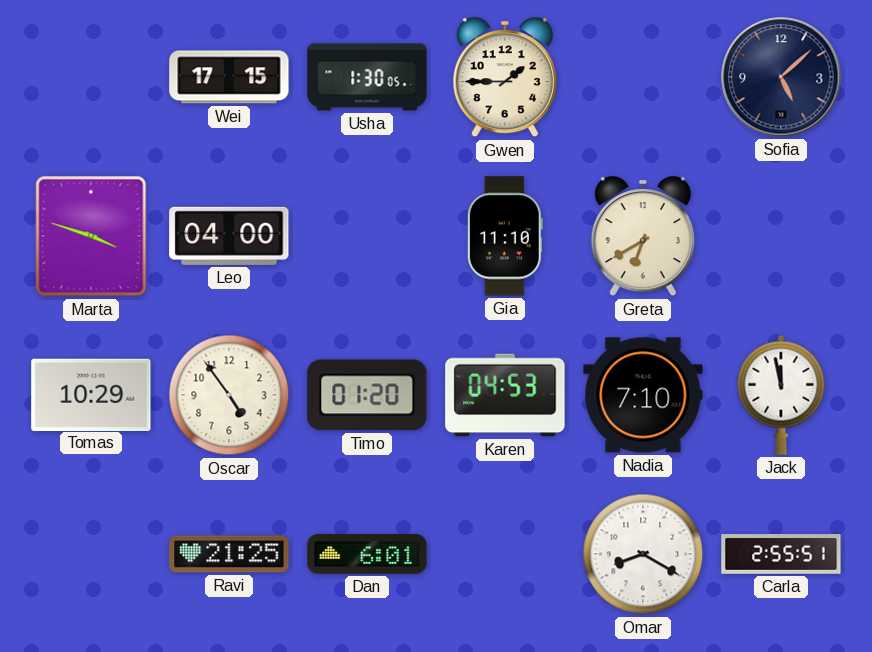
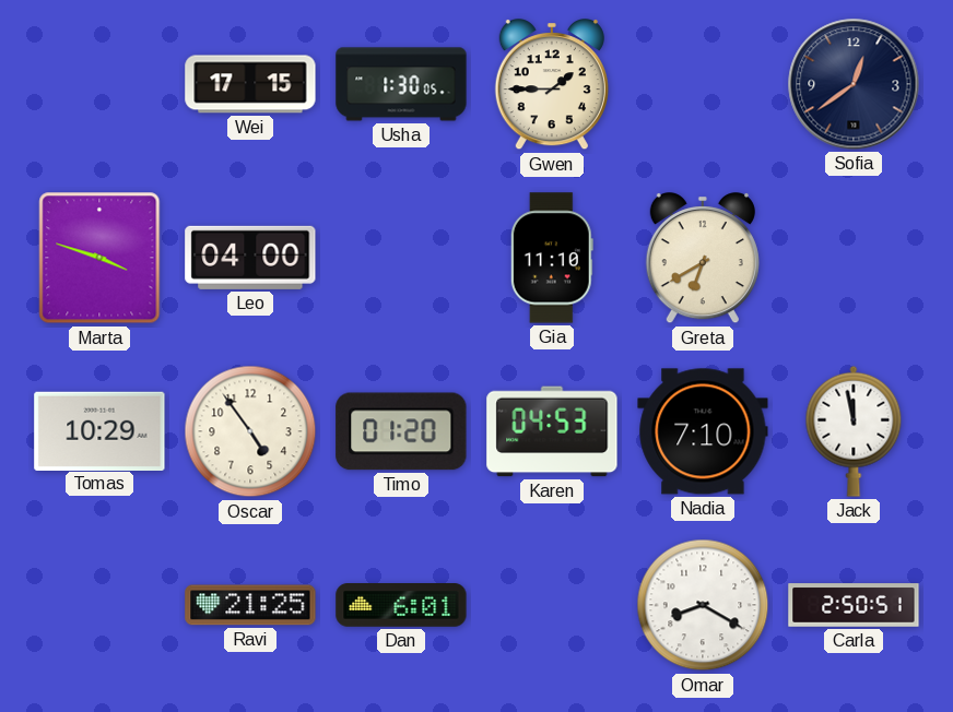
Sofia: 5:08 -> 12:39 (854, 84)
Carla: 2:55 -> 2:50 (854, 605)
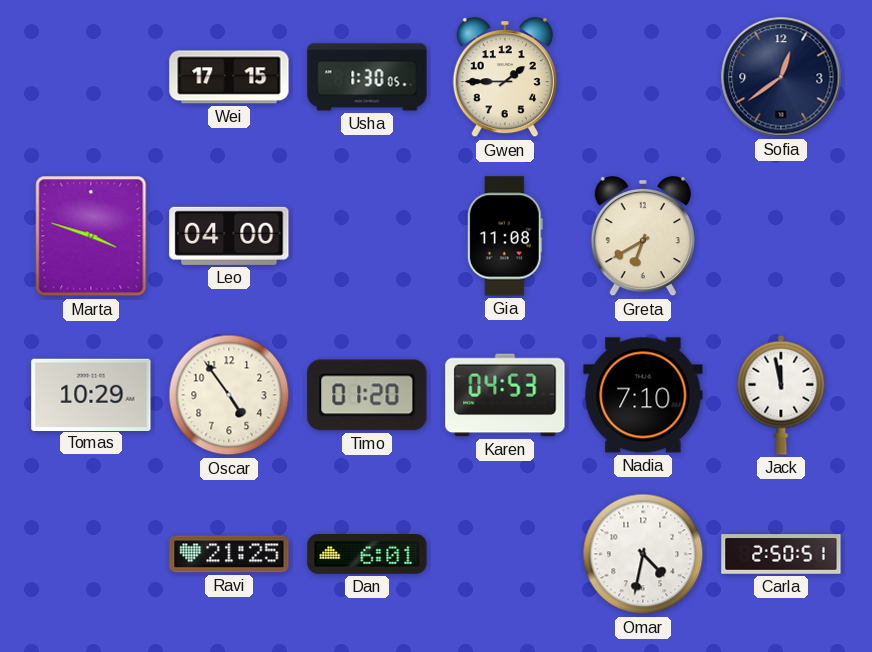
Gia: 11:10 -> 11:08 (505, 236)
Omar: 8:20 -> 4:32 (643, 554)
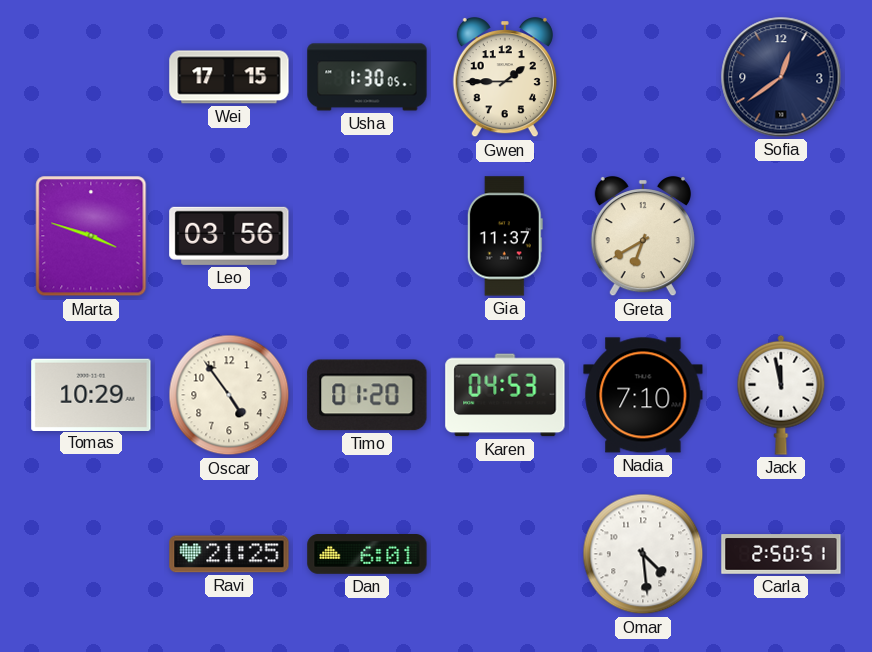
Leo: 04:00 -> 03:56 (229, 236)
Gia: 11:08 -> 11:37 (505, 236)
Omar: 4:32 -> 4:29 (643, 554)
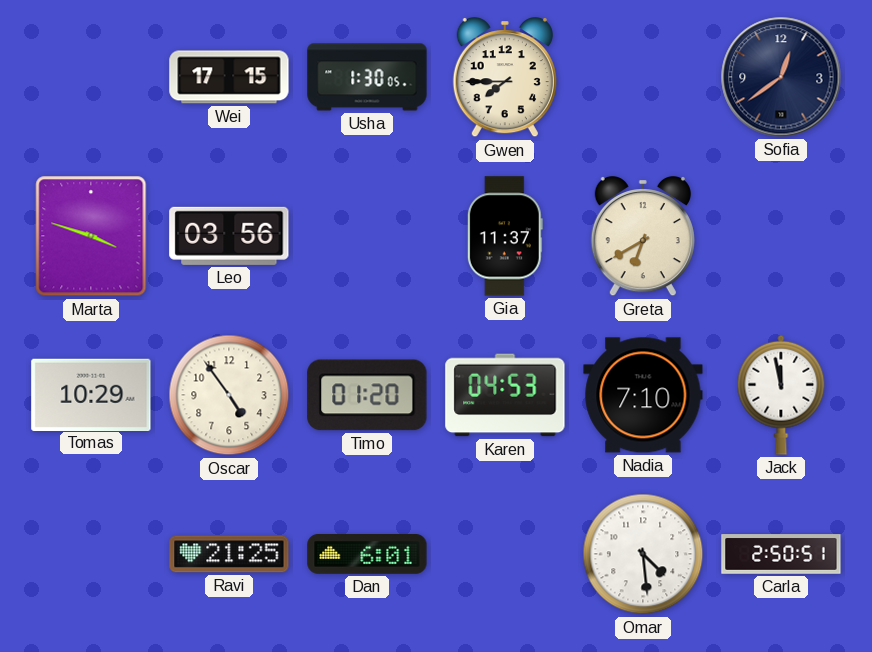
Gwen: 1:45 -> 7:45 (505, 78)
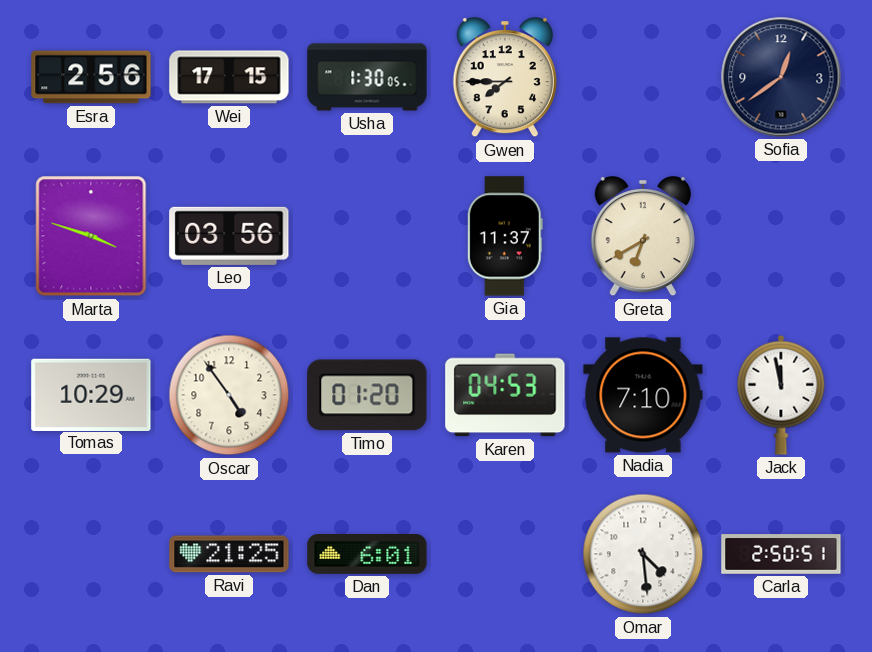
Esra: none -> 2:56 (91, 77)
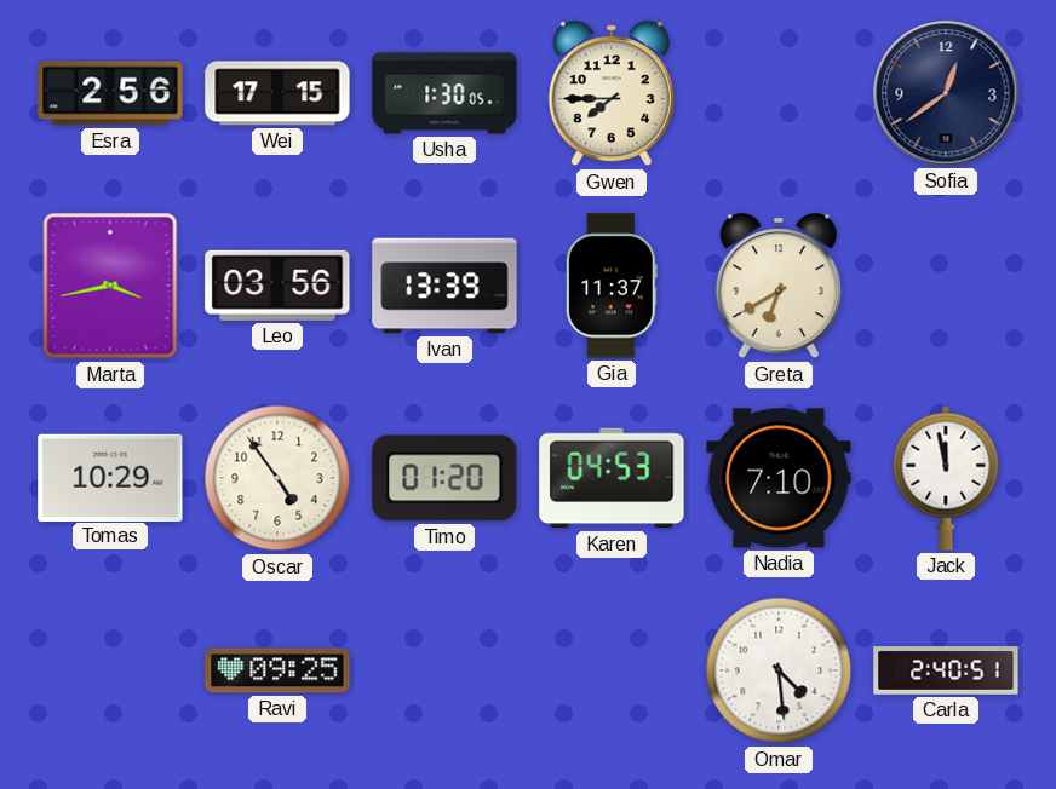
Marta: 3:48 -> 3:43 (110, 286)
Ivan: none -> 13:39 (444, 286)
Ravi: 21:25 -> 09:25 (277, 670)
Dan: 6:01 -> none (367, 555)
Carla: 2:50 -> 2:40 (946, 670)
